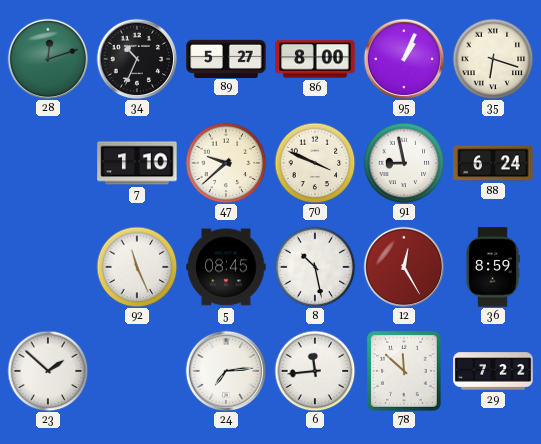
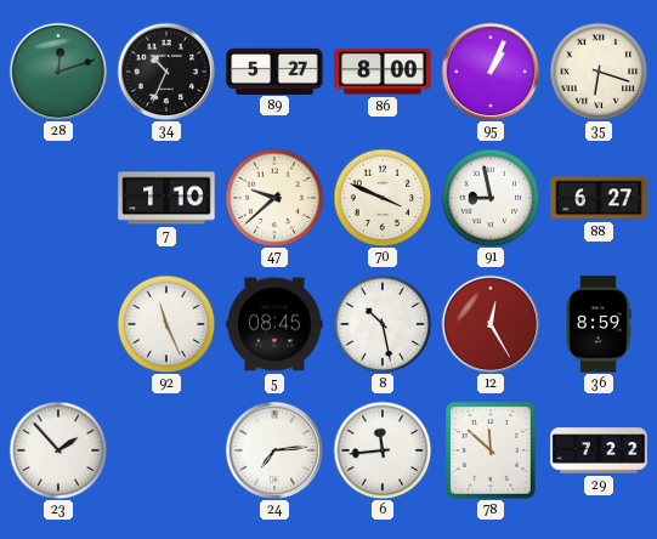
88: 6:24 -> 6:27 (599, 198)
23: 1:52 -> 1:53 (58, 450)
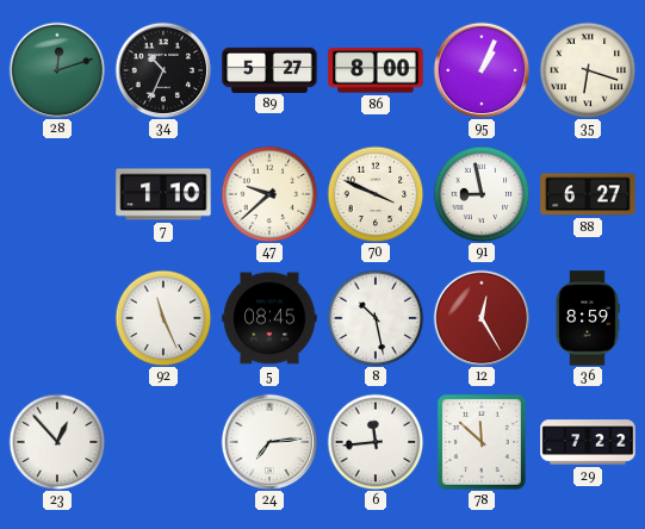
23: 1:53 -> 12:53 (57, 442)
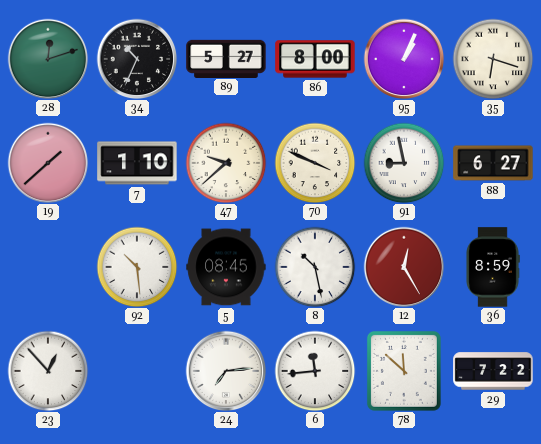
19: none -> 1:38 (48, 163)
92: 11:26 -> 10:29 (137, 267)
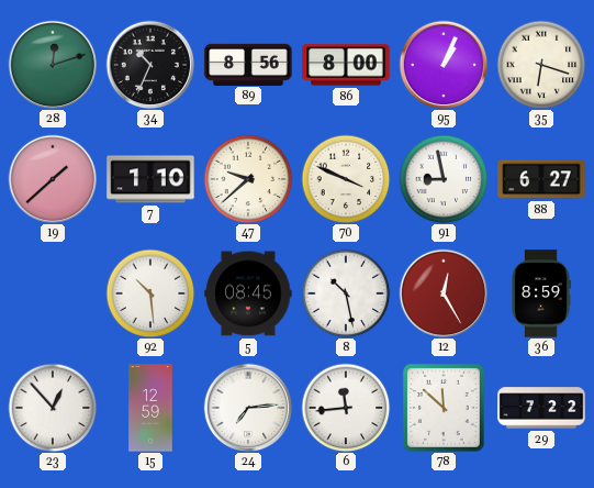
89: 5:27 -> 8:56 (248, 64)
15: none -> 12:59 (150, 408)
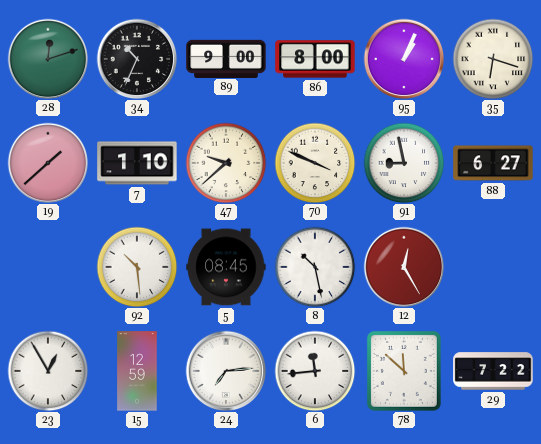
89: 8:56 -> 9:00 (226, 58)
36: 8:59 -> none (541, 293)
23: 12:53 -> 12:55 (48, 371)
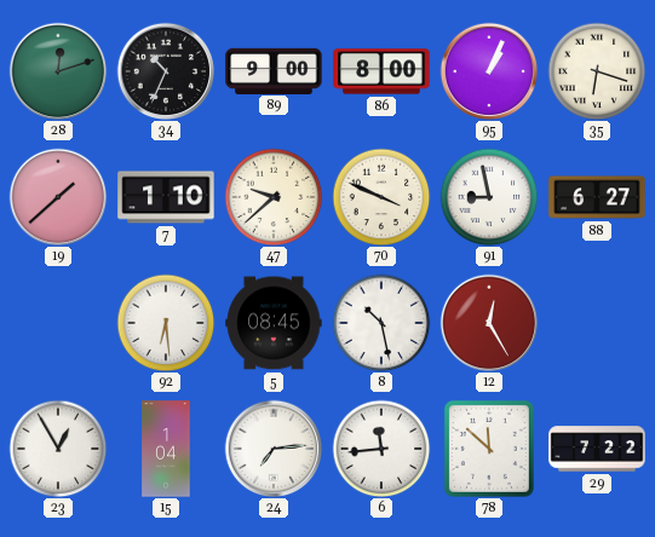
92: 10:29 -> 6:29 (166, 323)
15: 12:59 -> 1:04 (166, 449)
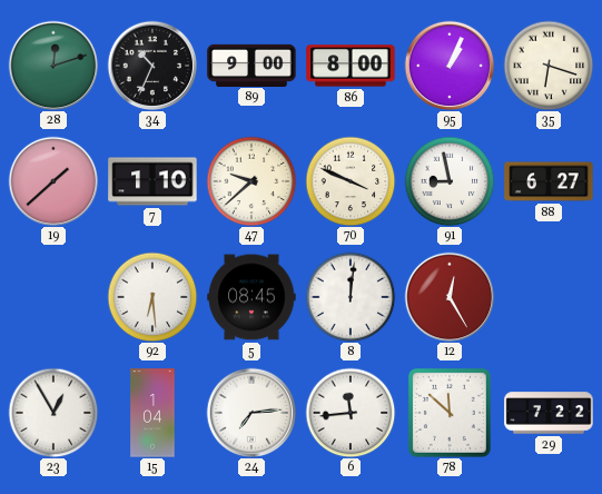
8: 10:28 -> 12:01 (351, 297)
